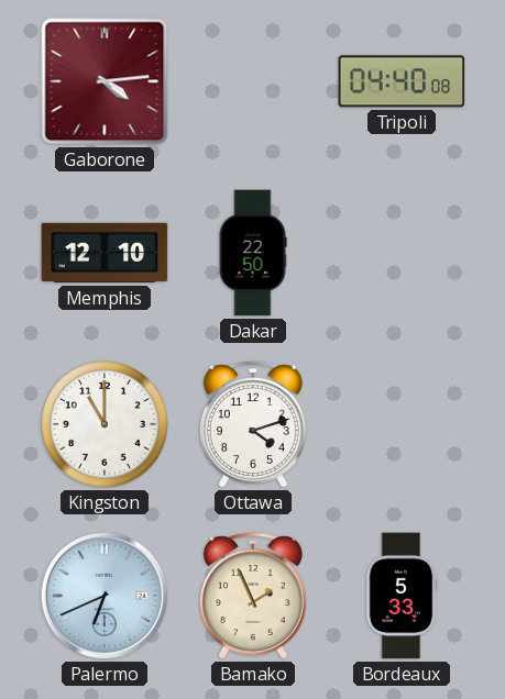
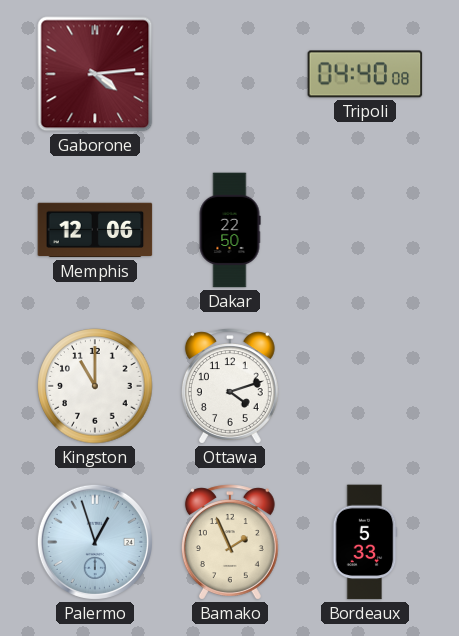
Memphis: 12:10 -> 12:06 (95, 230)
Palermo: 6:41 -> 12:57 (95, 542)
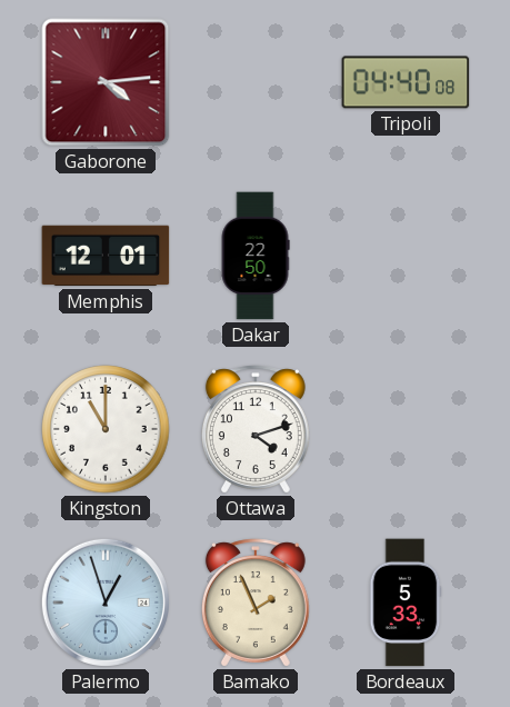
Memphis: 12:06 -> 12:01 (106, 256)
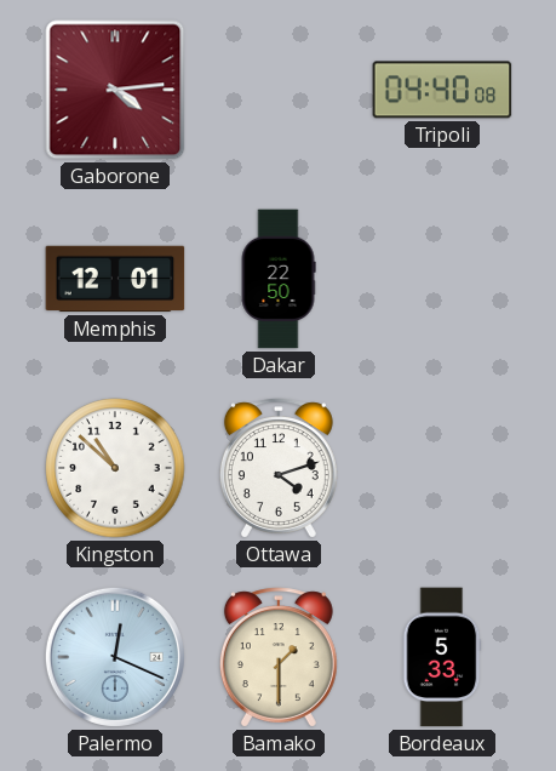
Kingston: 11:00 -> 10:52 (115, 468)
Palermo: 12:57 -> 12:19 (115, 657)
Bamako: 1:56 -> 1:30 (279, 657)
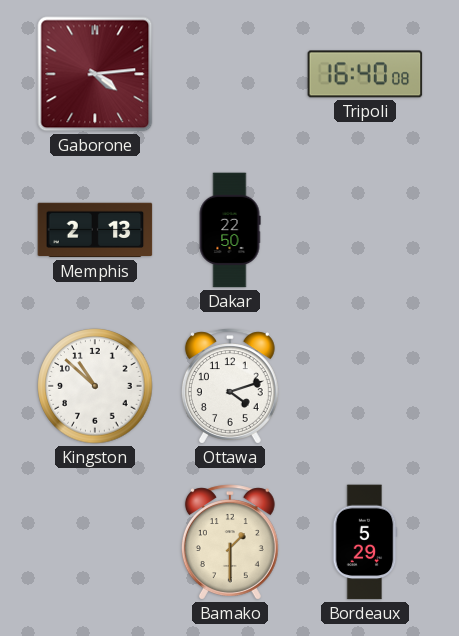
Tripoli: 04:40 -> 16:40 (365, 74)
Memphis: 12:01 -> 2:13 (95, 230)
Palermo: 12:19 -> none (115, 657)
Bordeaux: 5:33 -> 5:29 (365, 542)
